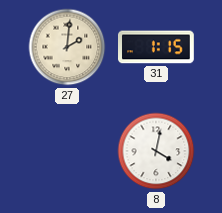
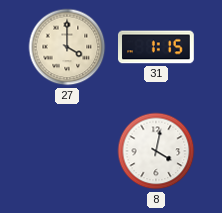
27: 2:01 -> 4:00 (67, 47)
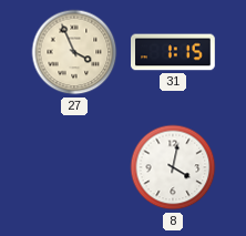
27: 4:00 -> 3:56 (74, 52)
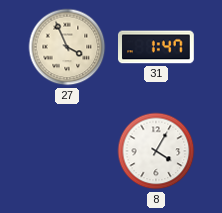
31: 1:15 -> 1:47 (157, 47)
8: 4:02 -> 4:05 (156, 151)
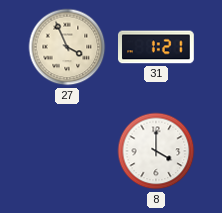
31: 1:47 -> 1:21 (157, 47)
8: 4:05 -> 4:00 (156, 151)
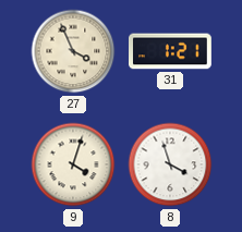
9: none -> 4:03 (73, 164)
8: 4:00 -> 3:57 (170, 164)
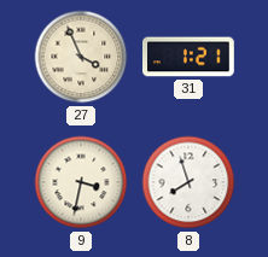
9: 4:03 -> 3:32 (81, 182)
8: 3:57 -> 7:57 (188, 182)
